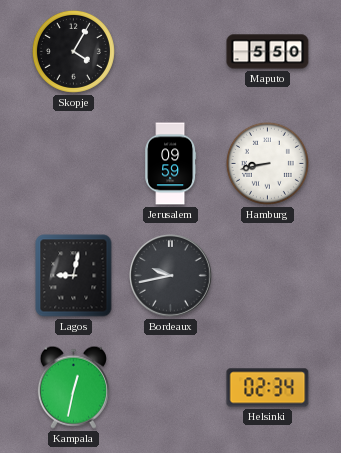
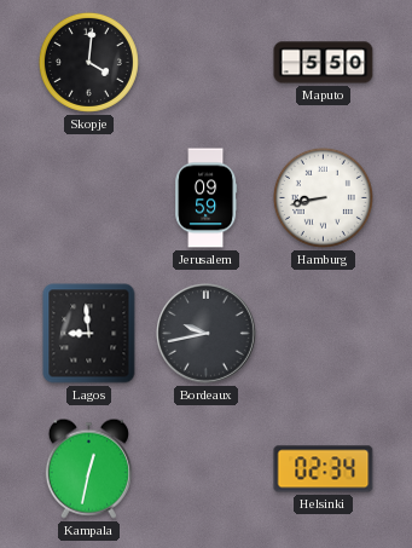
Skopje: 4:05 -> 4:01 (88, 62)
Lagos: 9:02 -> 8:59 (89, 334)
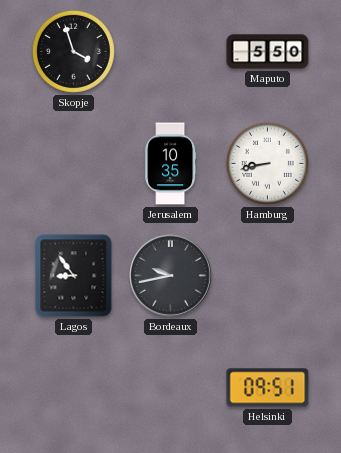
Skopje: 4:01 -> 3:57 (73, 51)
Jerusalem: 09:59 -> 10:35 (171, 164)
Lagos: 8:59 -> 8:54 (74, 276)
Kampala: 12:32 -> none (88, 468)
Helsinki: 02:34 -> 09:51 (268, 388)
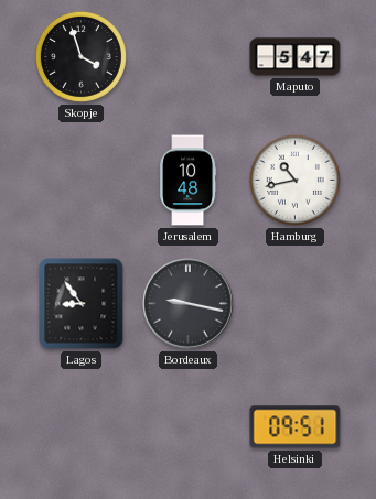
Maputo: 5:50 -> 5:47 (296, 57)
Jerusalem: 10:35 -> 10:48 (189, 181)
Hamburg: 8:43 -> 10:43 (294, 180)
Bordeaux: 9:43 -> 9:17 (189, 304)
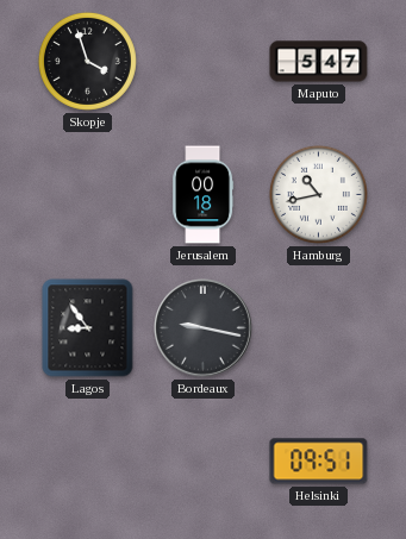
Jerusalem: 10:48 -> 00:18 (204, 195)
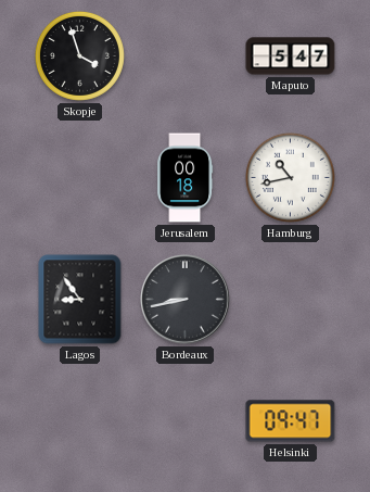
Bordeaux: 9:17 -> 8:43 (186, 300)
Helsinki: 09:51 -> 09:47 (291, 421)
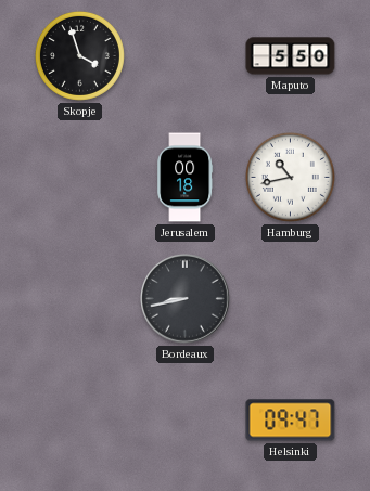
Maputo: 5:47 -> 5:50 (291, 56)
Lagos: 8:54 -> none (80, 300)
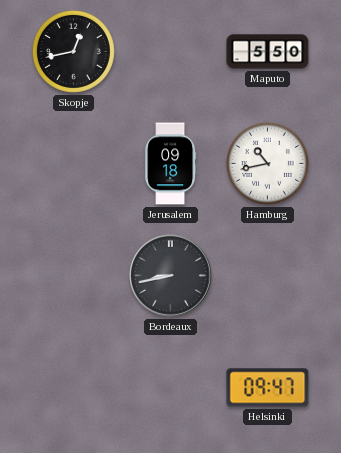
Skopje: 3:57 -> 12:43 (73, 51)
Jerusalem: 00:18 -> 09:18 (171, 164)
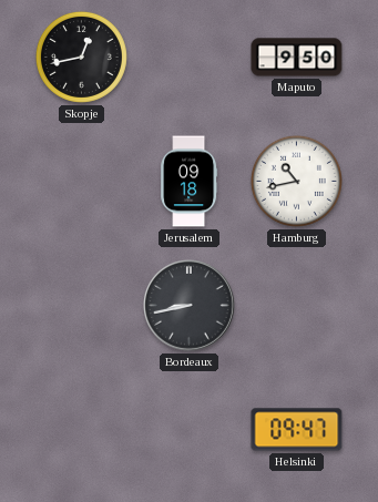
Maputo: 5:50 -> 9:50 (297, 58)
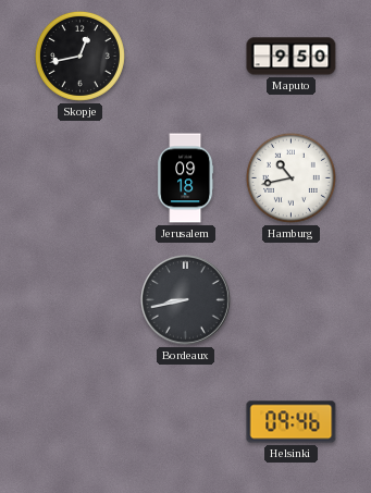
Helsinki: 09:47 -> 09:46 (292, 422)
